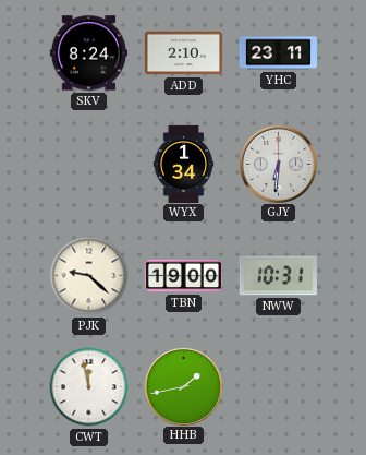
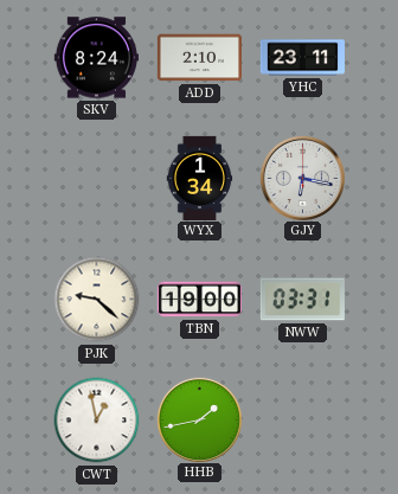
GJY: 6:31 -> 6:17 (302, 178)
NWW: 10:31 -> 03:31 (302, 300)
CWT: 11:58 -> 12:58 (97, 421)
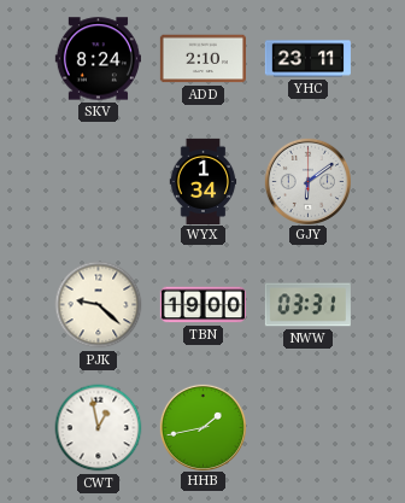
GJY: 6:17 -> 6:09 (307, 181)
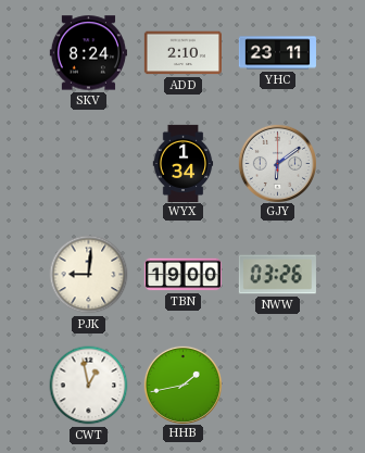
PJK: 9:22 -> 9:01 (89, 275)
NWW: 03:31 -> 03:26 (277, 275)
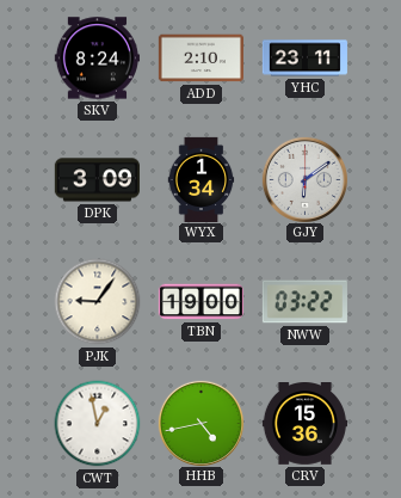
DPK: none -> 3:09 (97, 180)
PJK: 9:01 -> 9:06 (98, 302)
NWW: 03:26 -> 03:22 (304, 302)
HHB: 1:43 -> 4:43 (200, 423)
CRV: none -> 15:36 (304, 424)
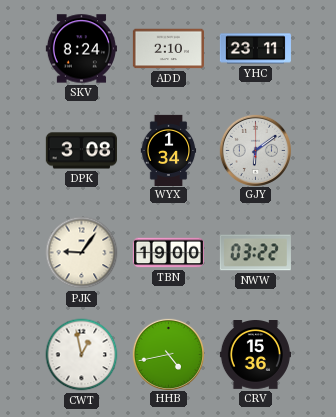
DPK: 3:09 -> 3:08 (81, 151)
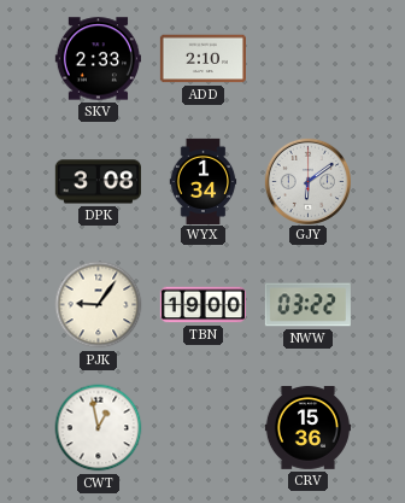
SKV: 8:24 -> 2:33 (98, 59)
YHC: 23:11 -> none (255, 49)
HHB: 4:43 -> none (168, 354)
